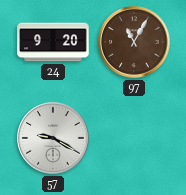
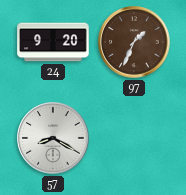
97: 11:05 -> 1:34 (134, 42)
57: 9:20 -> 8:20 (53, 138)
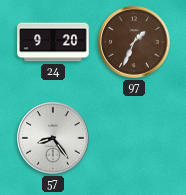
57: 8:20 -> 8:24 (53, 138)
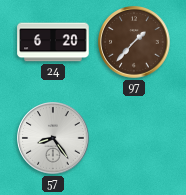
24: 9:20 -> 6:20 (53, 42)
97: 1:34 -> 1:37 (134, 42)
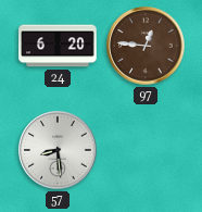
97: 1:37 -> 12:46 (146, 46)
57: 8:24 -> 8:29 (58, 150)
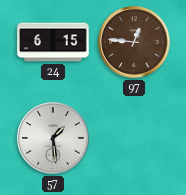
24: 6:20 -> 6:15 (53, 42)
57: 8:29 -> 1:29 (53, 138)
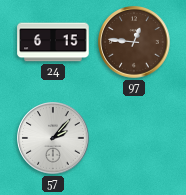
57: 1:29 -> 2:07 (53, 138)
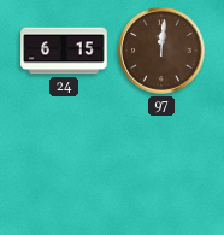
97: 12:46 -> 12:01 (161, 51)
57: 2:07 -> none (53, 138)
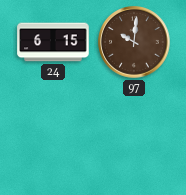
97: 12:01 -> 10:01 (134, 42)
